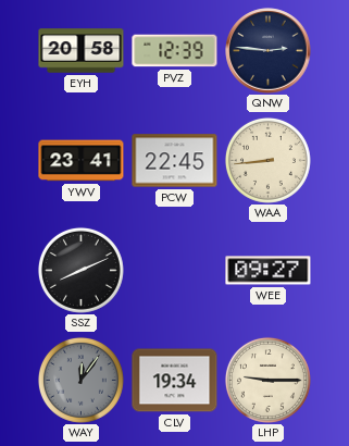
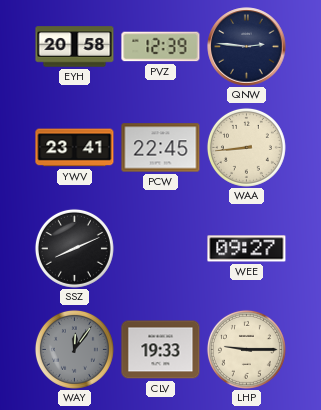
CLV: 19:34 -> 19:33 (161, 350)
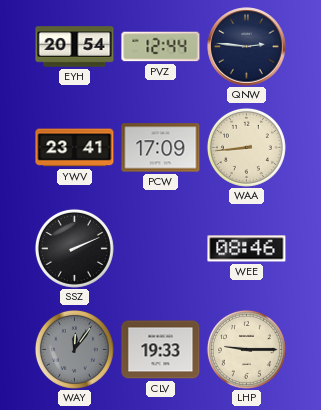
EYH: 20:58 -> 20:54 (75, 47)
PVZ: 12:39 -> 12:44 (161, 47)
PCW: 22:45 -> 17:09 (161, 148)
SSZ: 8:11 -> 2:11 (74, 248)
WEE: 09:27 -> 08:46 (247, 249)
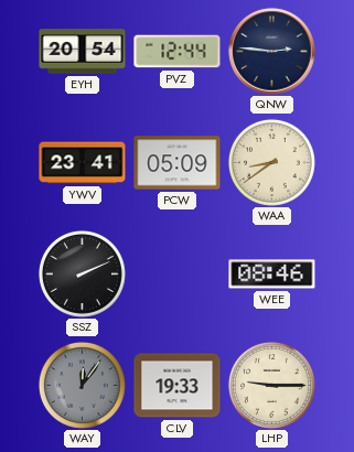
PCW: 17:09 -> 05:09 (178, 163)
WAA: 8:44 -> 8:39 (271, 162)
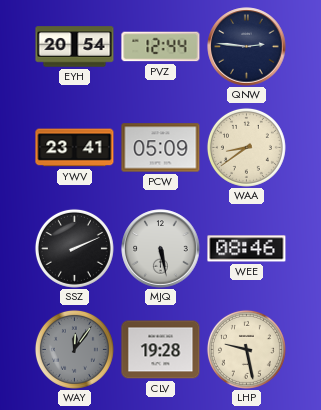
MJQ: none -> 5:28 (161, 249)
CLV: 19:33 -> 19:28 (161, 350)
LHP: 9:15 -> 9:28 (246, 349)
